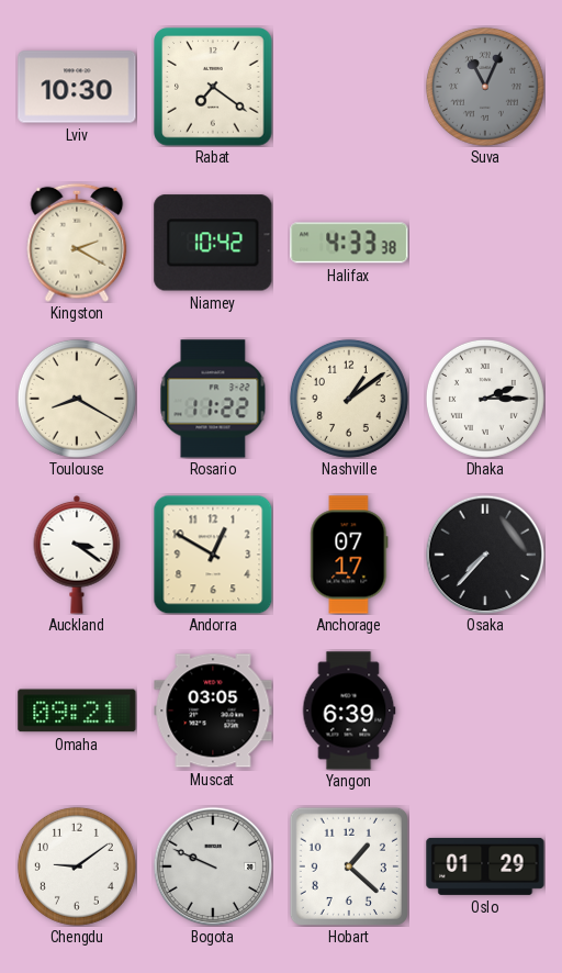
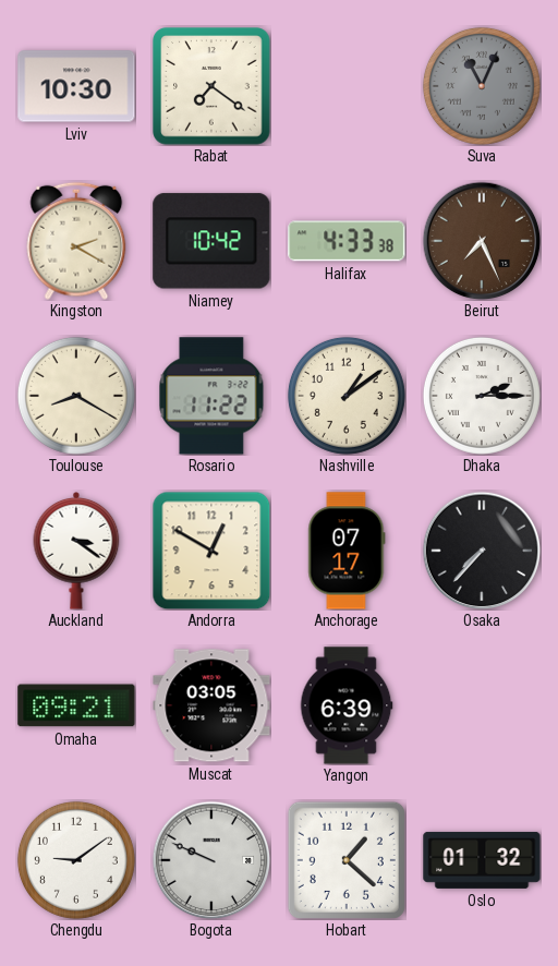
Beirut: none -> 7:26 (482, 241)
Oslo: 01:29 -> 01:32 (482, 860)
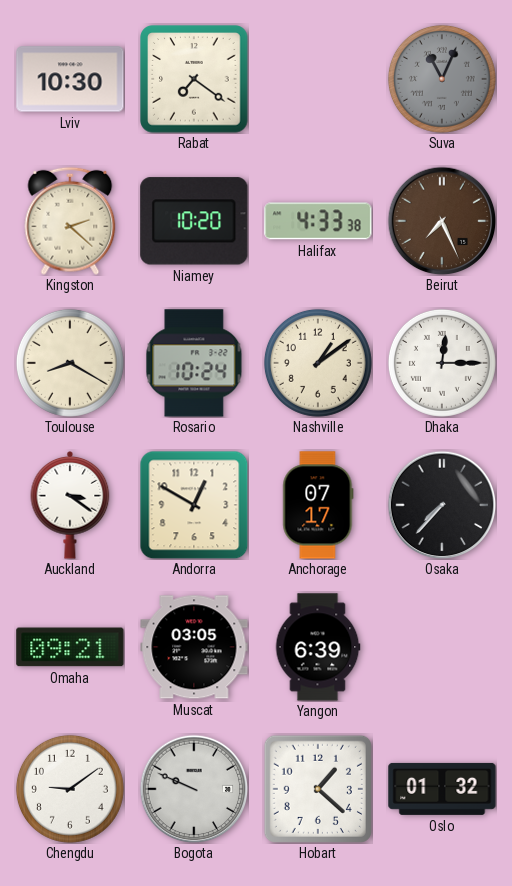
Kingston: 2:20 -> 2:22 (70, 221)
Niamey: 10:42 -> 10:20 (194, 221)
Rosario: 11:22 -> 10:24 (194, 363)
Dhaka: 2:15 -> 12:15 (442, 363)
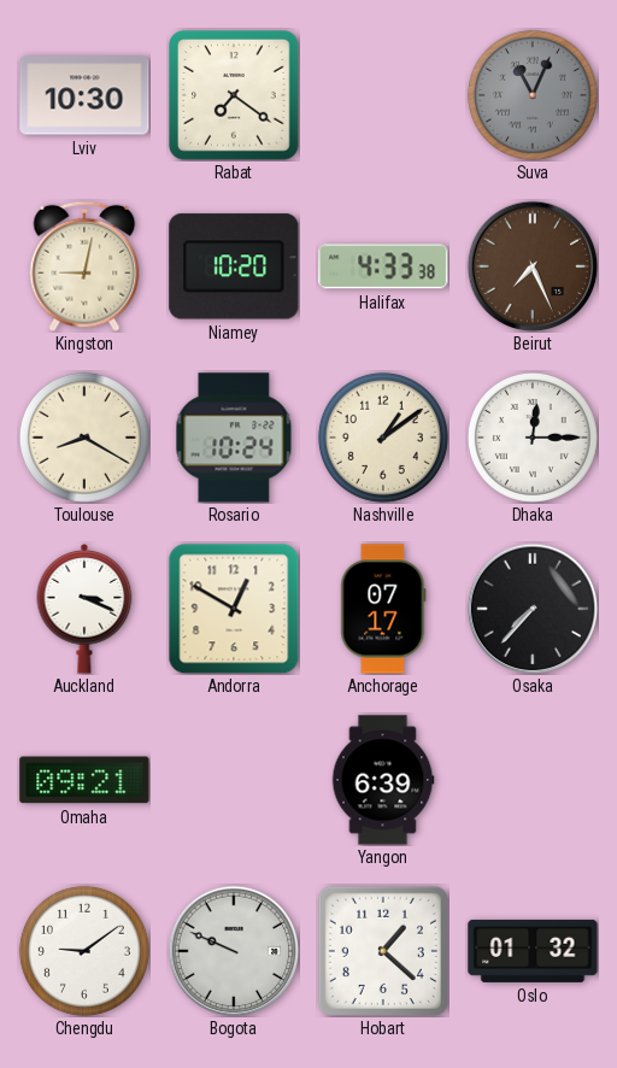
Kingston: 2:22 -> 9:02 (84, 266)
Auckland: 3:21 -> 3:19 (84, 610)
Muscat: 03:05 -> none (194, 647)
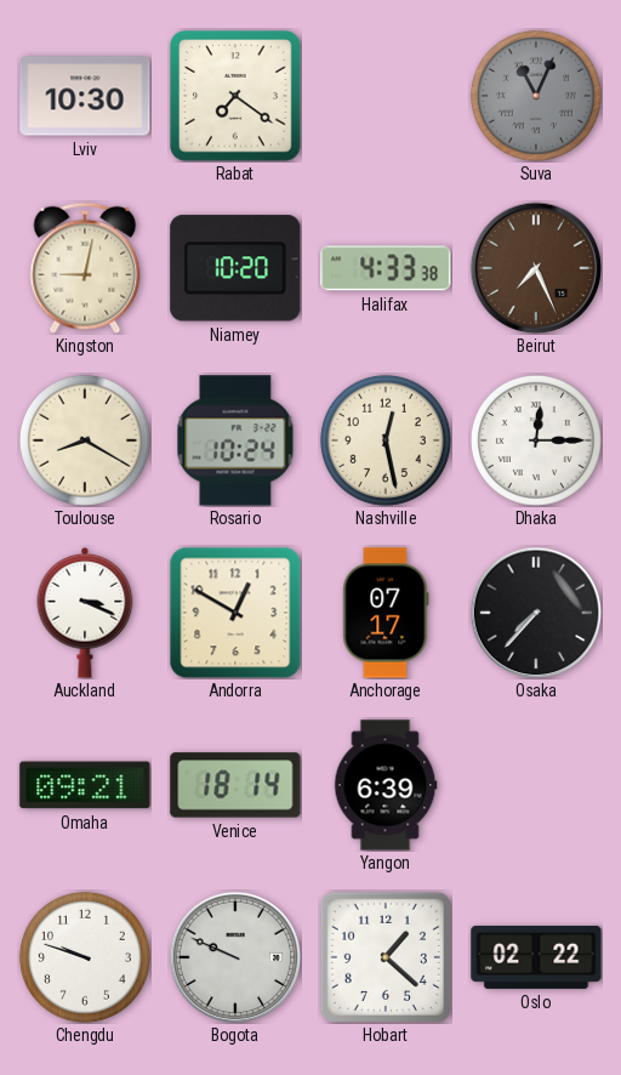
Nashville: 1:09 -> 12:28 (386, 440)
Venice: none -> 18:14 (235, 785)
Chengdu: 9:09 -> 9:48 (85, 957)
Oslo: 01:32 -> 02:22 (536, 957)
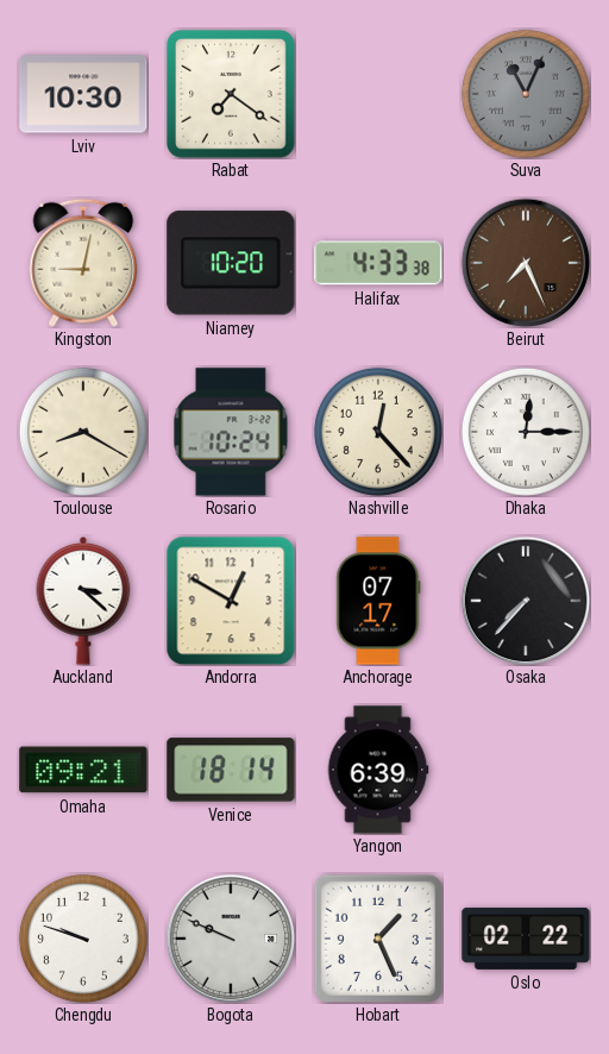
Nashville: 12:28 -> 12:23 (378, 432)
Auckland: 3:19 -> 3:22 (83, 602)
Hobart: 1:22 -> 1:26 (378, 939)
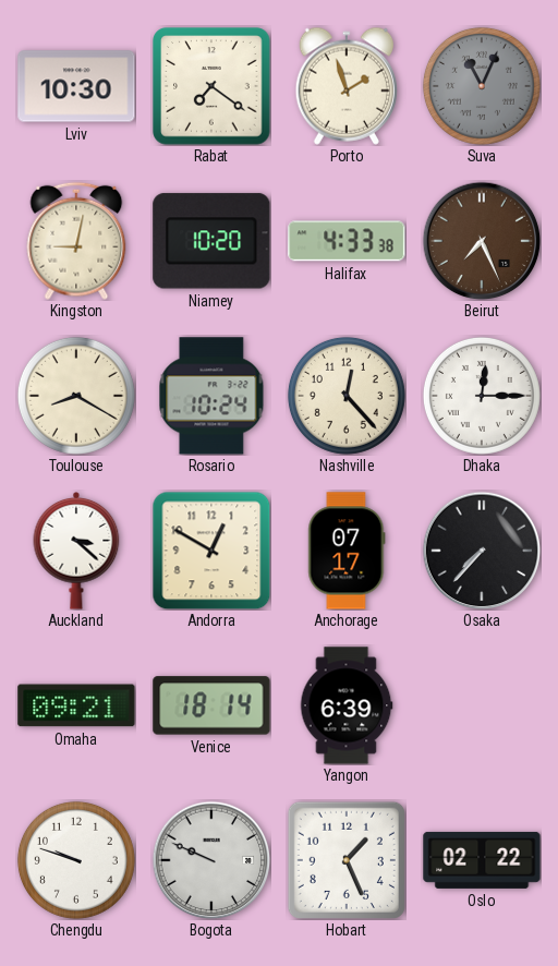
Porto: none -> 1:57 (345, 86)
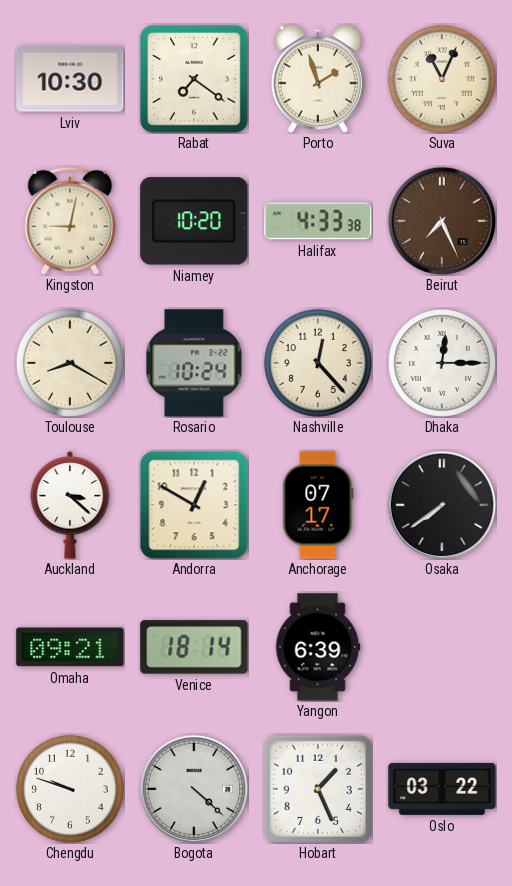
Suva dial: grey -> cream (442, 79)
Osaka: 7:37 -> 7:39 (442, 505)
Bogota: 9:49 -> 4:22 (194, 789)
Oslo: 02:22 -> 03:22 (442, 789)
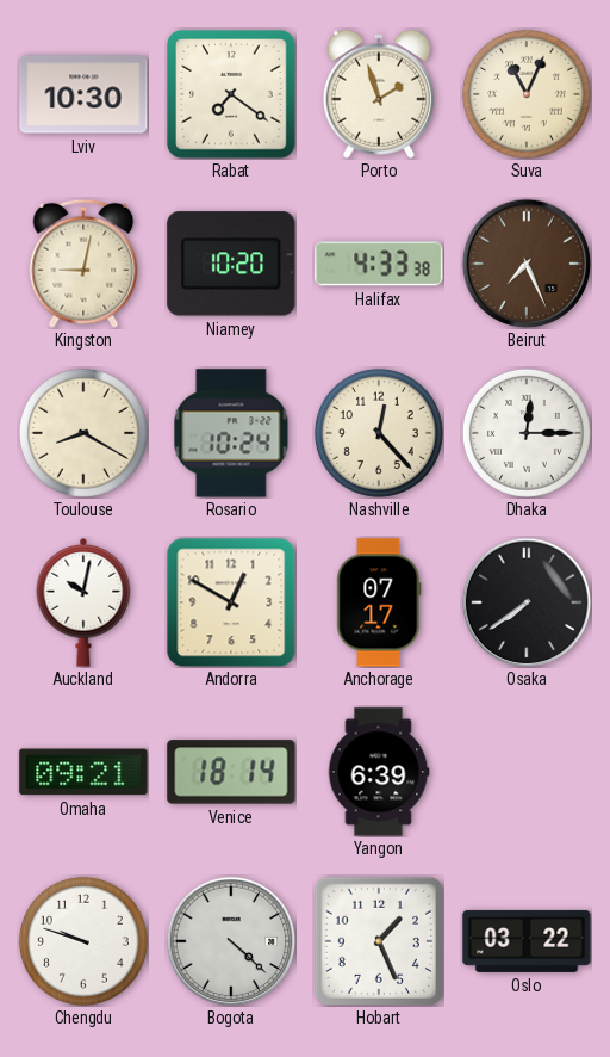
Auckland: 3:22 -> 10:02 (83, 604)
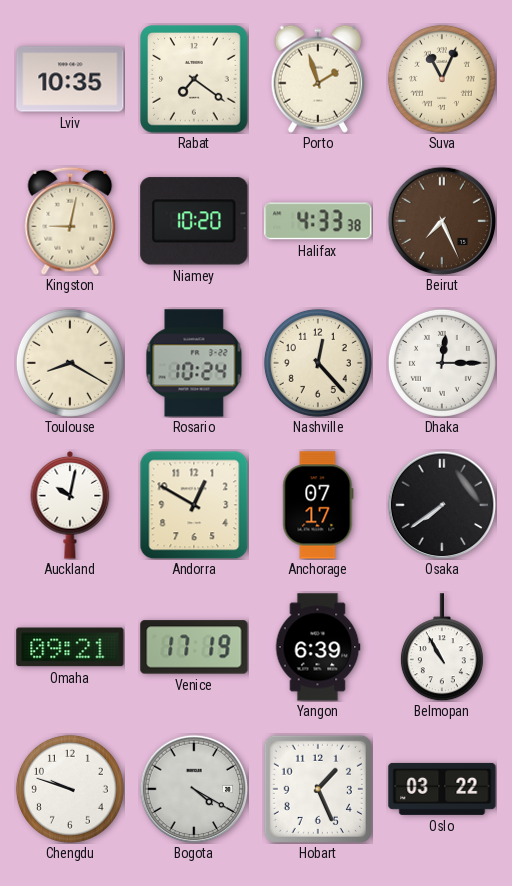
Lviv: 10:30 -> 10:35 (70, 79)
Venice: 18:14 -> 17:19 (194, 647)
Belmopan: none -> 10:55 (442, 647)
Bogota: 4:22 -> 4:20 (194, 789)
